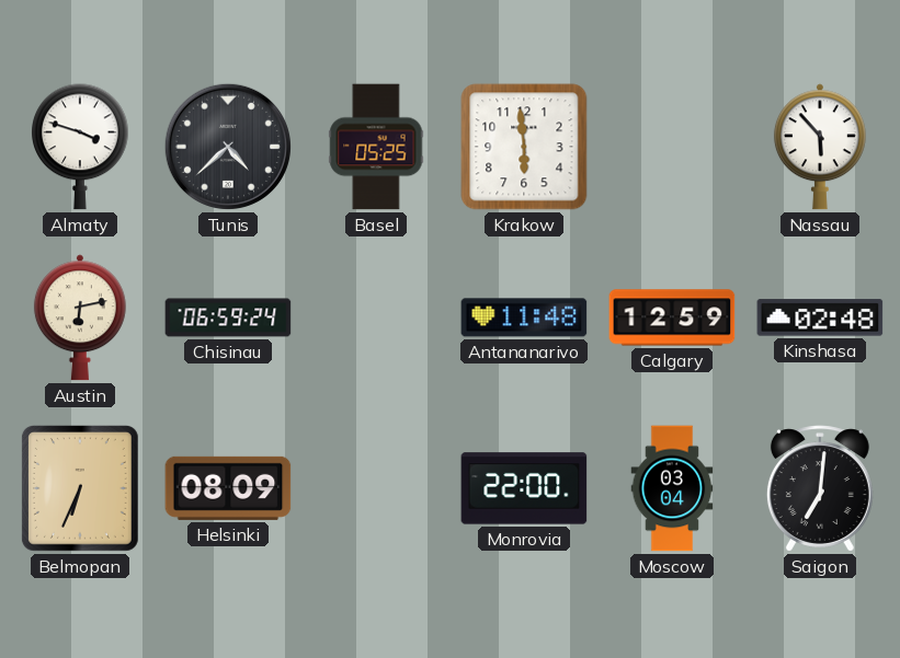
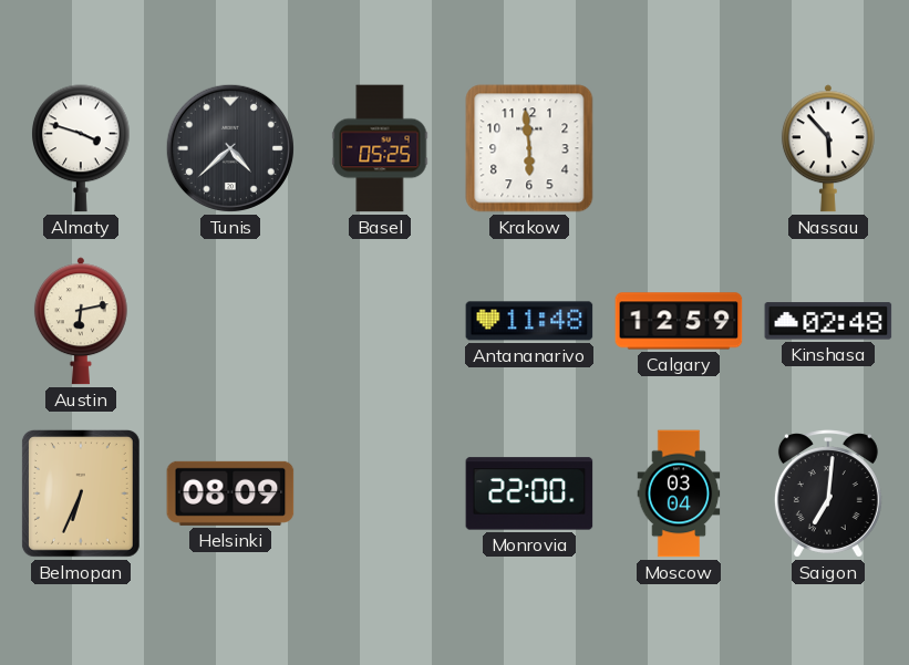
Chisinau: 06:59 -> none (228, 318)
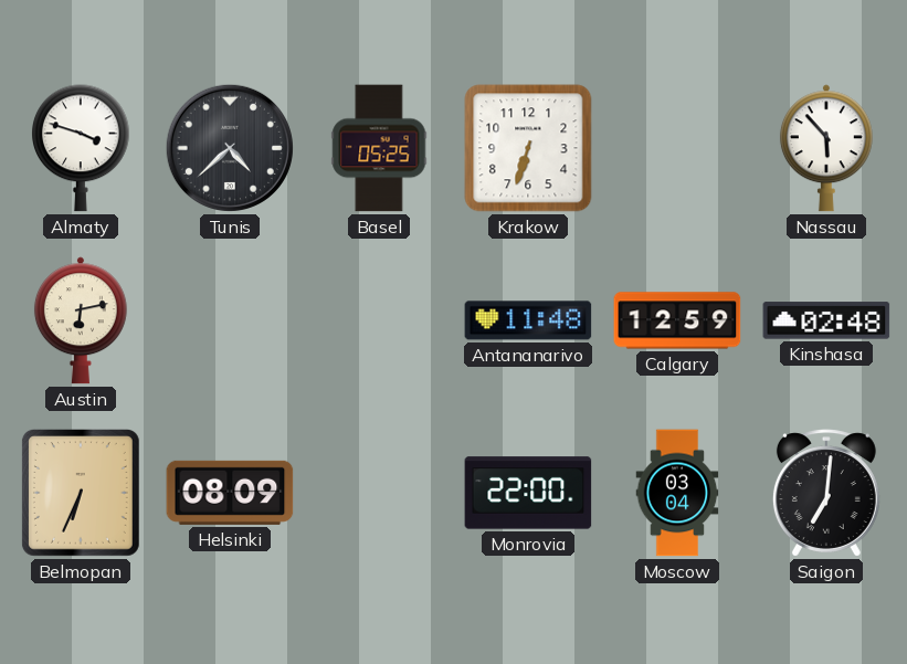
Krakow: 5:59 -> 6:33 (528, 148)
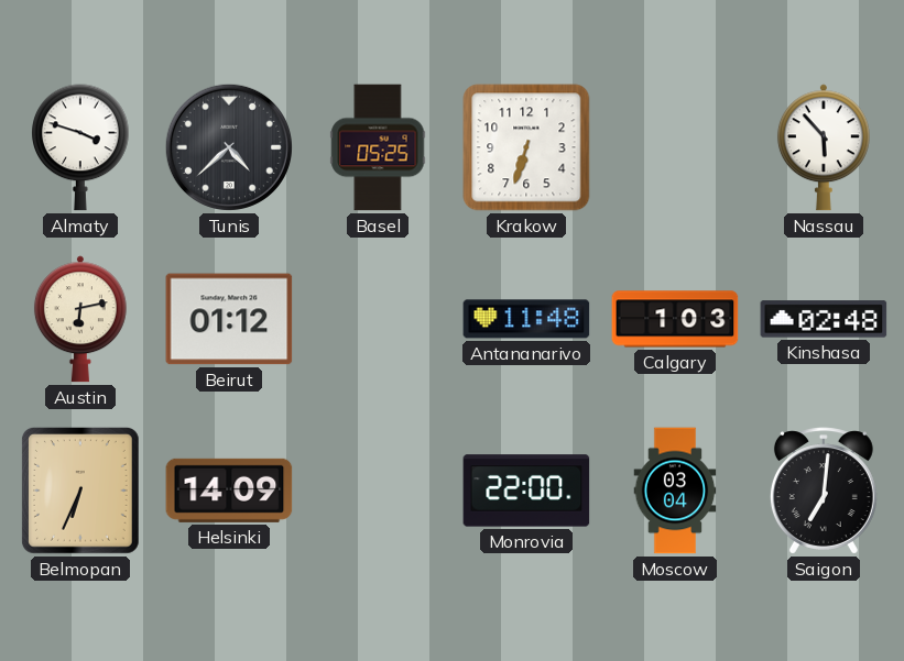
Beirut: none -> 01:12 (229, 319)
Calgary: 12:59 -> 1:03 (675, 319)
Helsinki: 08:09 -> 14:09 (229, 491)
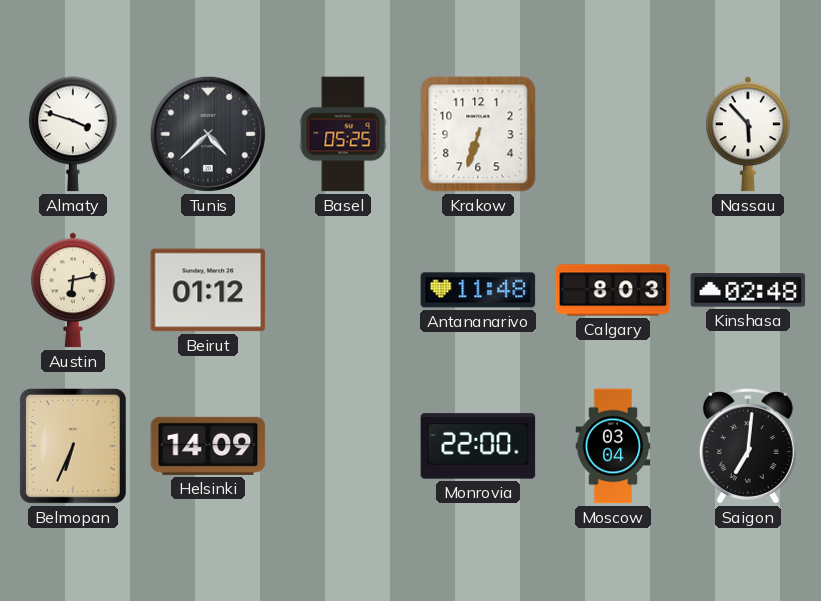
Calgary: 1:03 -> 8:03 (613, 290)
